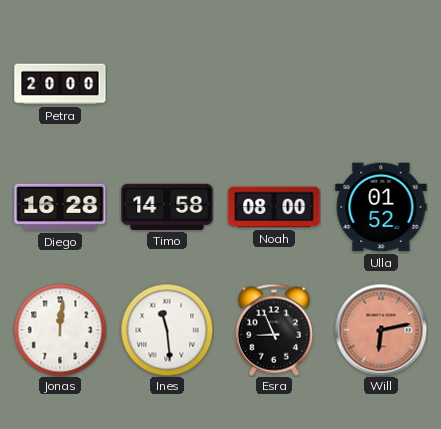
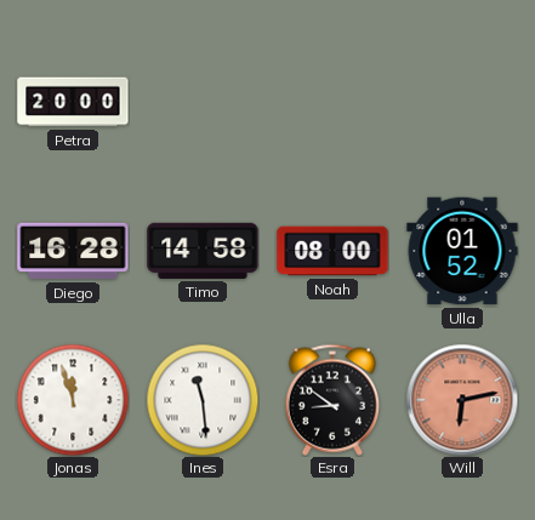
Jonas: 12:01 -> 11:57 (73, 400)
Esra: 8:56 -> 8:51 (331, 400)
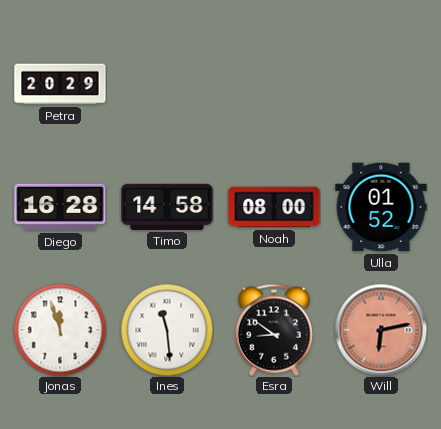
Petra: 20:00 -> 20:29 (60, 84)
